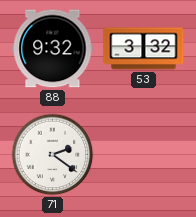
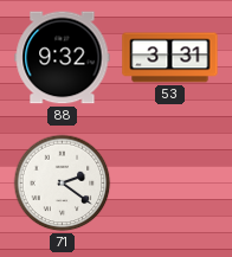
53: 3:32 -> 3:31 (170, 58)
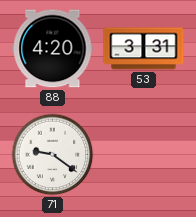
88: 9:32 -> 4:20 (53, 49)
71: 2:21 -> 9:21 (53, 155)
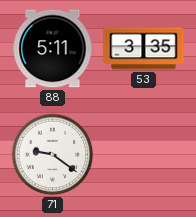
88: 4:20 -> 5:11 (53, 49)
53: 3:31 -> 3:35 (144, 49)
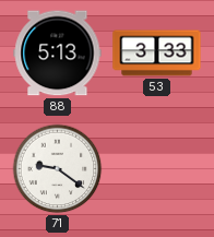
88: 5:11 -> 5:13 (58, 54)
53: 3:35 -> 3:33 (157, 54)
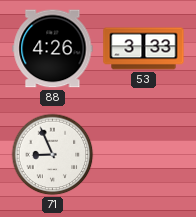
88: 5:13 -> 4:26 (53, 49)
71: 9:21 -> 8:56 (53, 155)
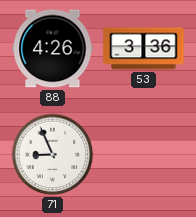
53: 3:33 -> 3:36 (144, 49)
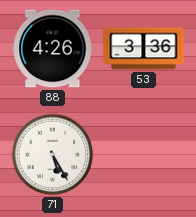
71: 8:56 -> 5:25 (53, 155)
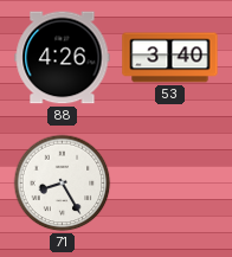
53: 3:36 -> 3:40 (170, 58)
71: 5:25 -> 8:25 (63, 184)
